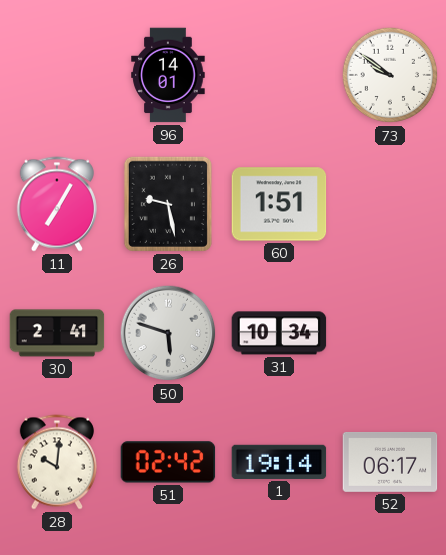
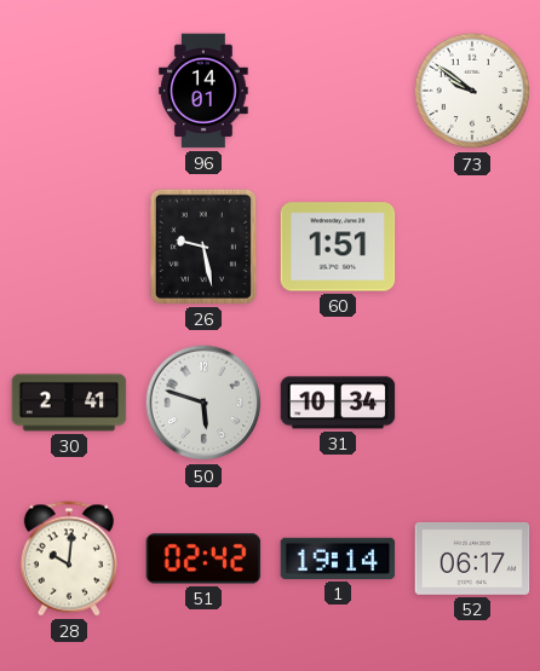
11: 7:05 -> none (57, 204)
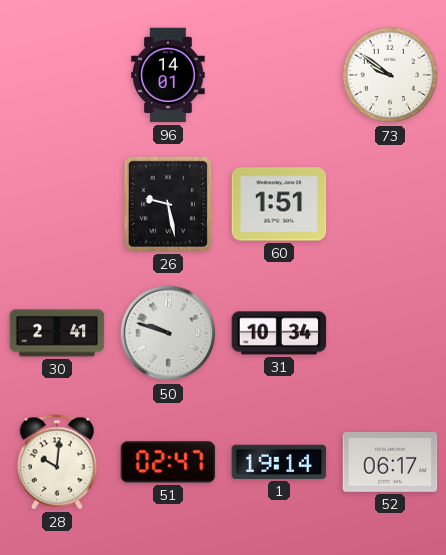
50: 5:48 -> 9:48 (168, 333)
51: 02:42 -> 02:47 (168, 462)
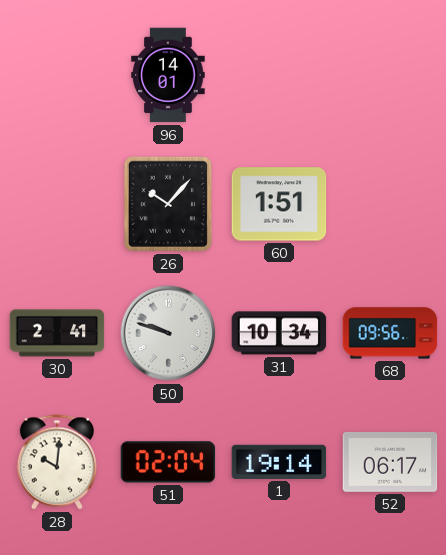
73: 9:51 -> none (390, 75)
26: 9:28 -> 10:07 (168, 204)
68: none -> 09:56 (390, 333)
51: 02:47 -> 02:04 (168, 462)
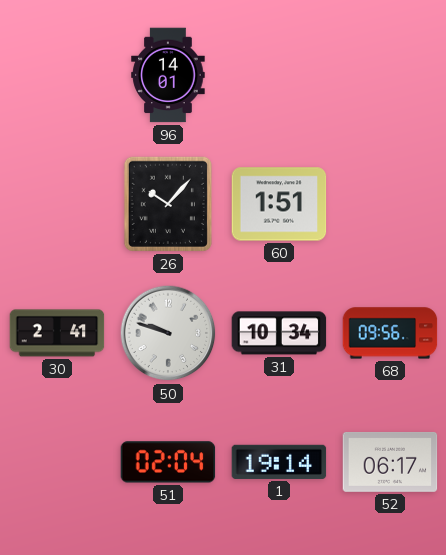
28: 10:01 -> none (57, 462)
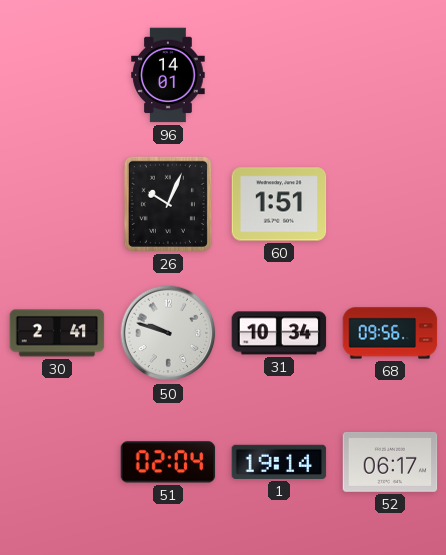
26: 10:07 -> 10:04 (168, 204)
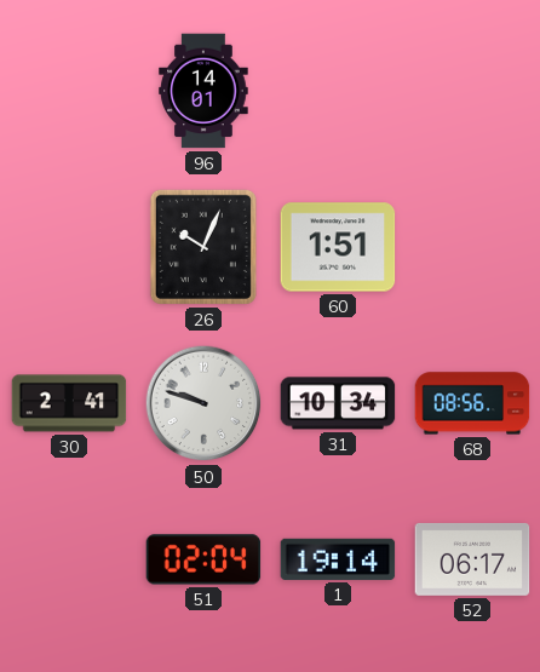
68: 09:56 -> 08:56 (472, 403)
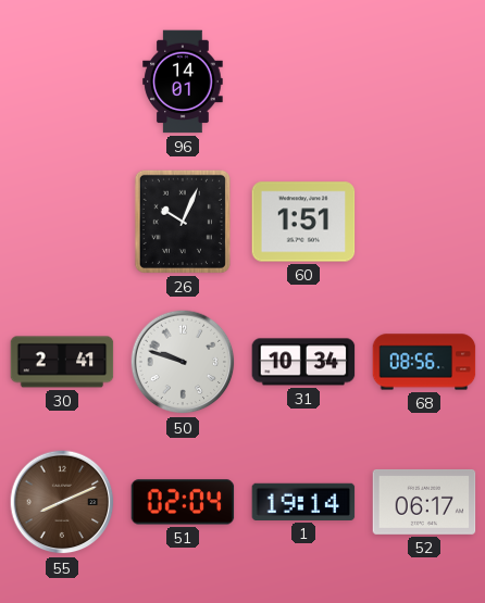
55: none -> 8:11 (62, 502)
